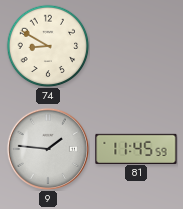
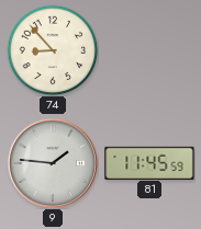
74: 8:50 -> 8:53 (53, 50)
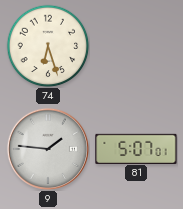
74: 8:53 -> 6:27 (48, 46)
81: 11:45 -> 5:07 (136, 148)
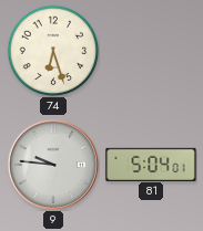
9: 1:46 -> 9:46 (53, 165)
81: 5:07 -> 5:04 (151, 164)
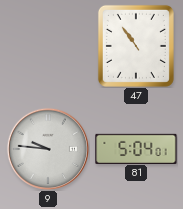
74: 6:27 -> none (53, 51)
47: none -> 10:54 (136, 46)
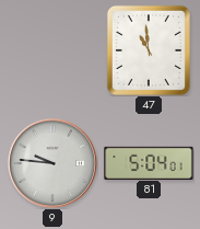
47: 10:54 -> 10:59 (149, 50)
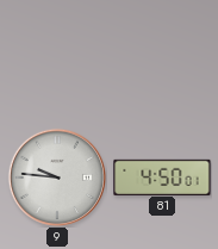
47: 10:59 -> none (149, 50)
81: 5:04 -> 4:50 (162, 176)
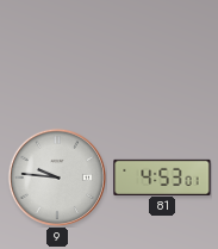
81: 4:50 -> 4:53 (162, 176)
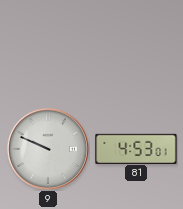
9: 9:46 -> 9:49 (48, 149)
